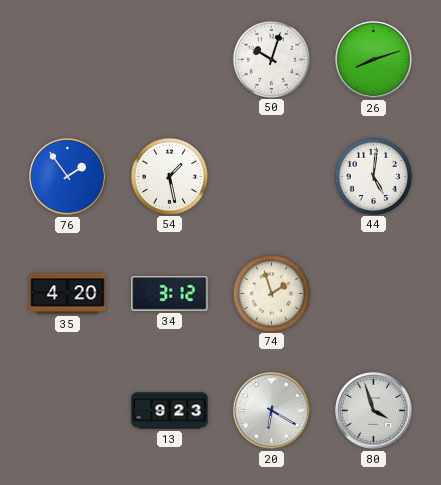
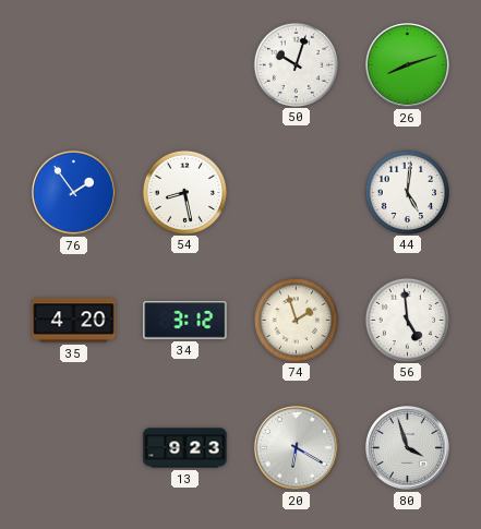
54: 1:28 -> 8:28 (184, 192)
56: none -> 4:59 (407, 320)
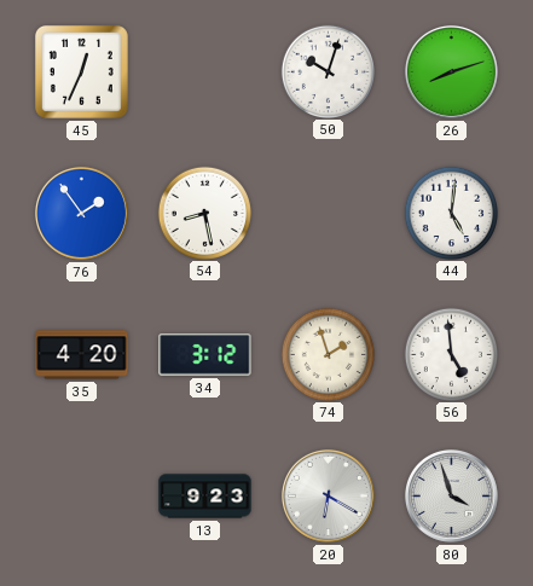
45: none -> 12:34 (81, 71)
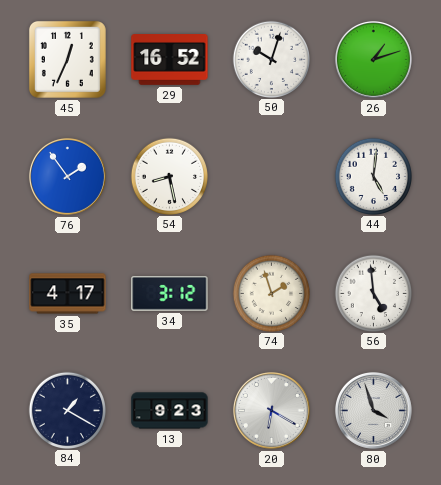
29: none -> 16:52 (170, 60)
26: 8:12 -> 1:12 (373, 59)
35: 4:20 -> 4:17 (68, 294)
84: none -> 1:20 (67, 410)
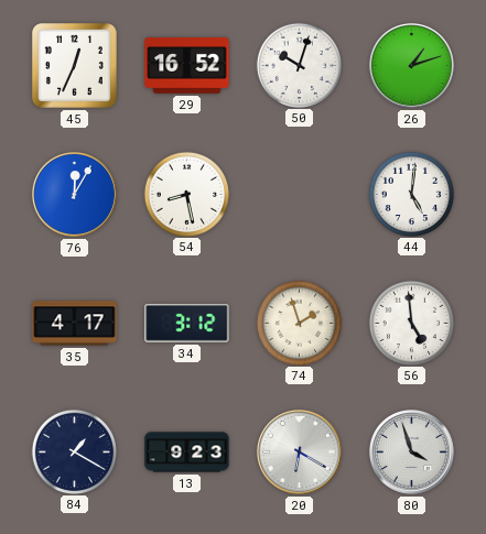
76: 1:54 -> 12:05 (74, 194)
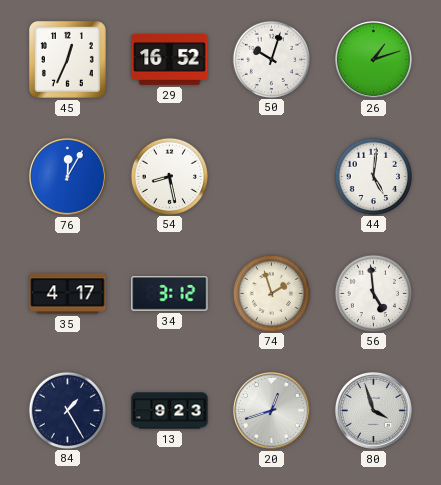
84: 1:20 -> 1:25 (67, 410)
20: 6:20 -> 12:42 (271, 410)
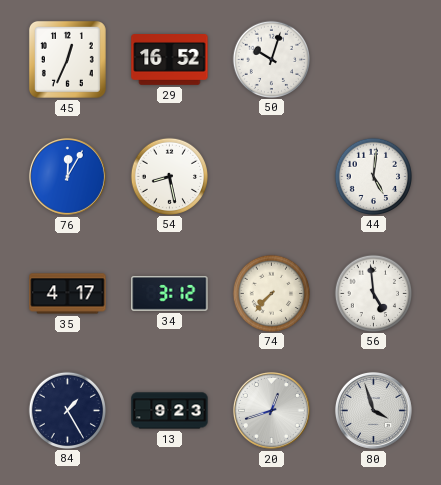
26: 1:12 -> none (373, 59)
74: 1:57 -> 7:37 (271, 293)
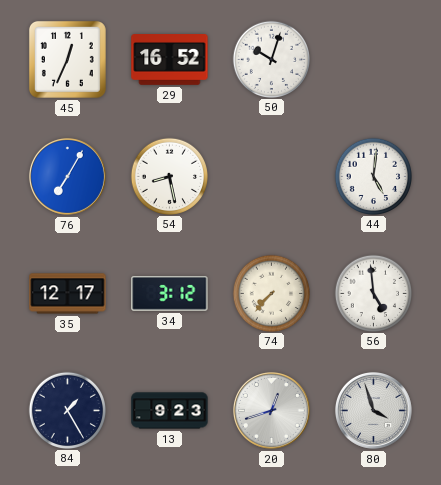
76: 12:05 -> 7:05 (67, 176)
35: 4:17 -> 12:17 (68, 294)
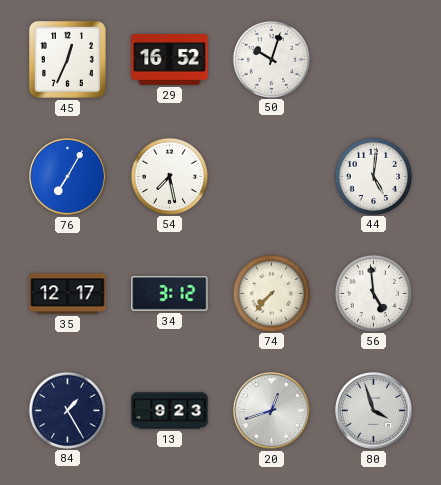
54: 8:28 -> 7:28 (169, 176)
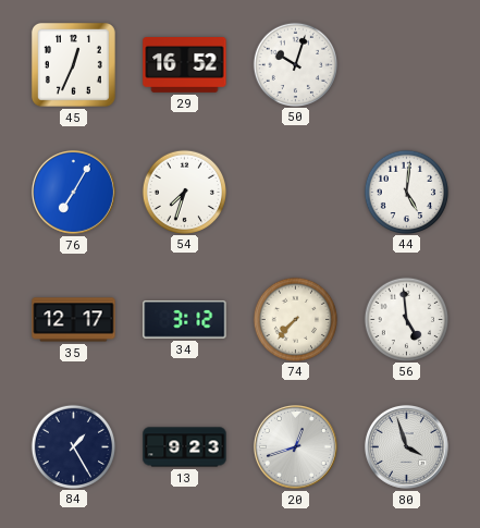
54: 7:28 -> 7:33 (184, 192)
